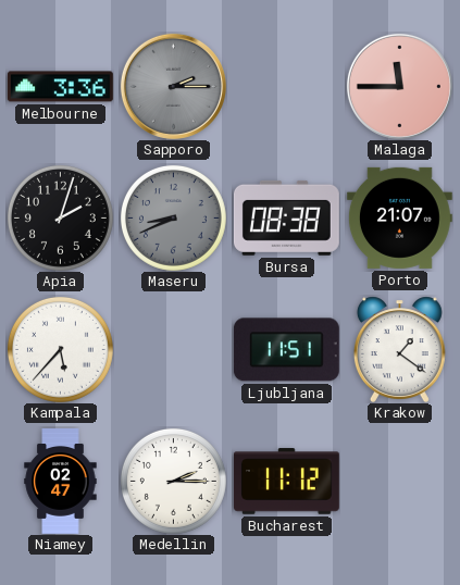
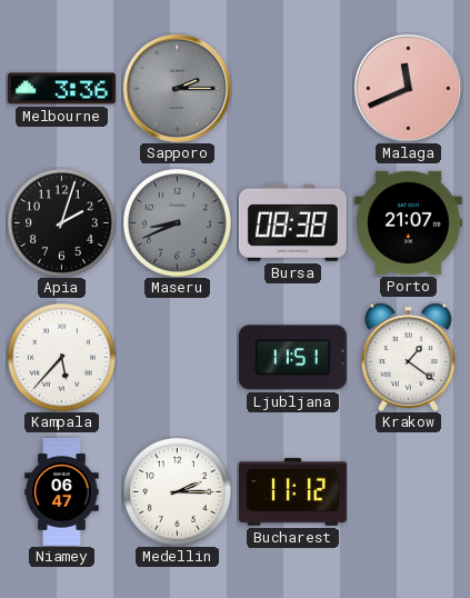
Malaga: 11:45 -> 11:41 (408, 88)
Niamey: 02:47 -> 06:47 (62, 492)
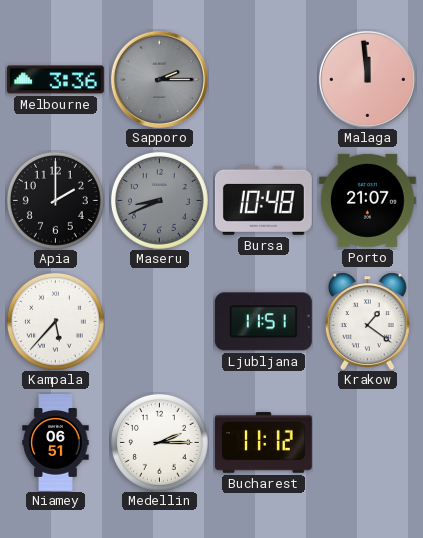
Malaga: 11:41 -> 11:59 (367, 79)
Apia: 2:03 -> 2:00 (55, 200)
Bursa: 08:38 -> 10:48 (263, 200)
Niamey: 06:47 -> 06:51 (56, 443)
